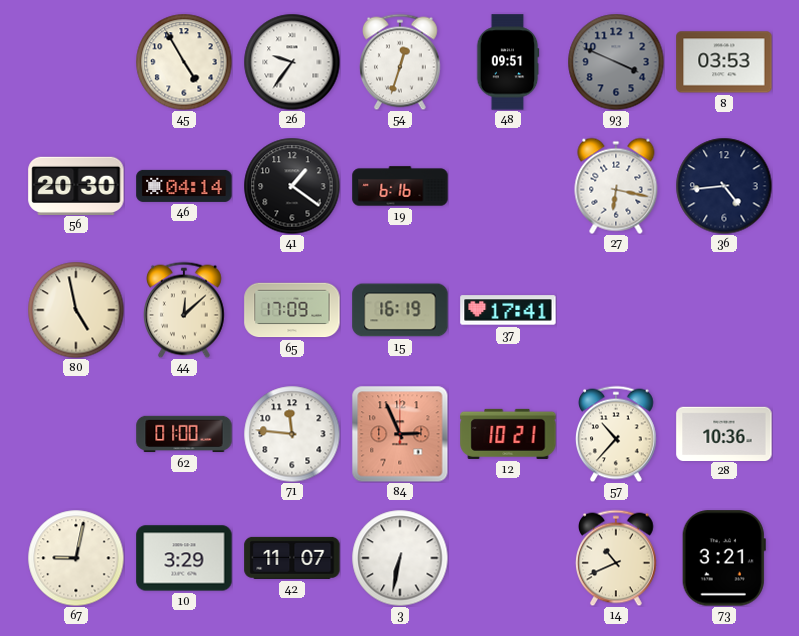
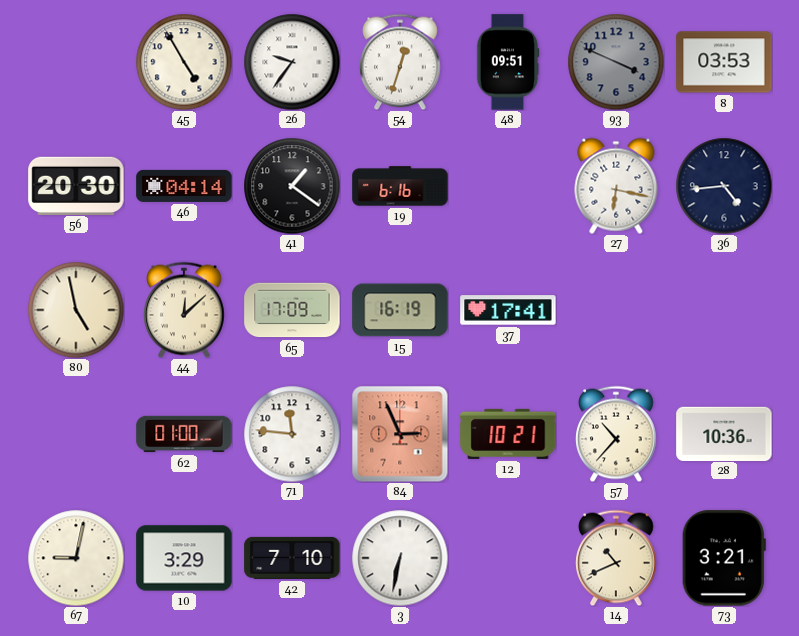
42: 11:07 -> 7:10 (292, 558)
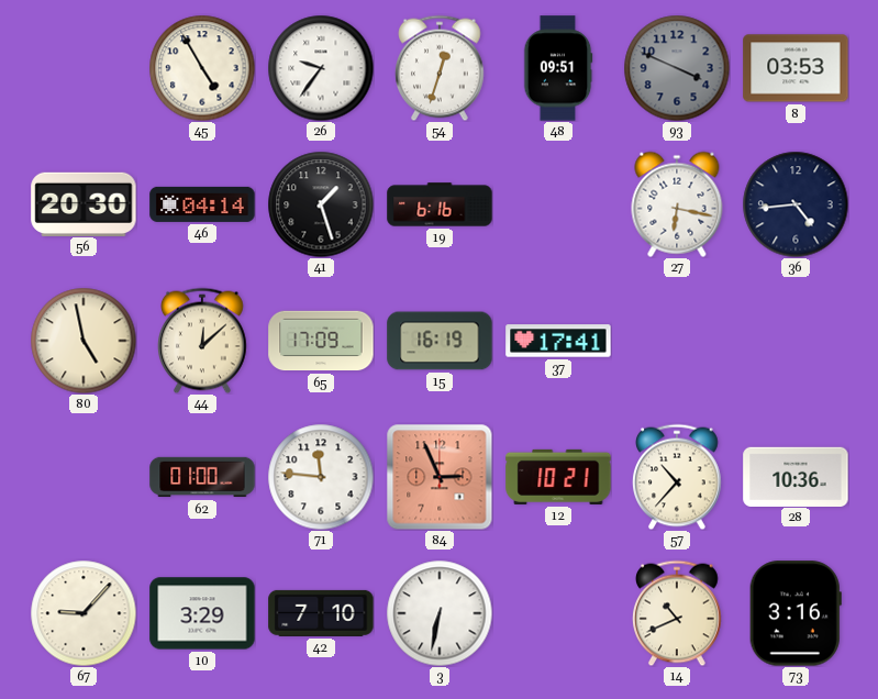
41: 1:21 -> 1:27 (321, 204)
67: 9:02 -> 9:07 (84, 613)
73: 3:21 -> 3:16 (796, 613)
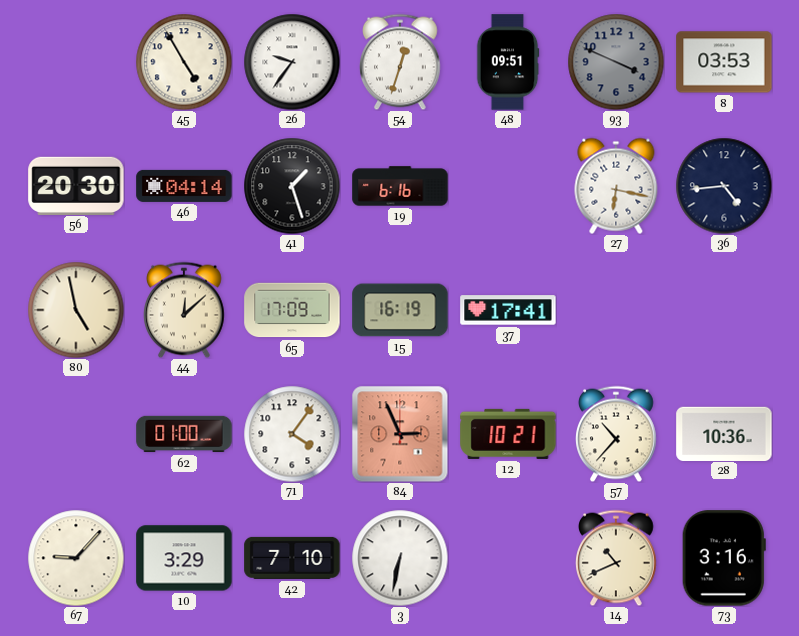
71: 11:46 -> 4:06 (292, 434)
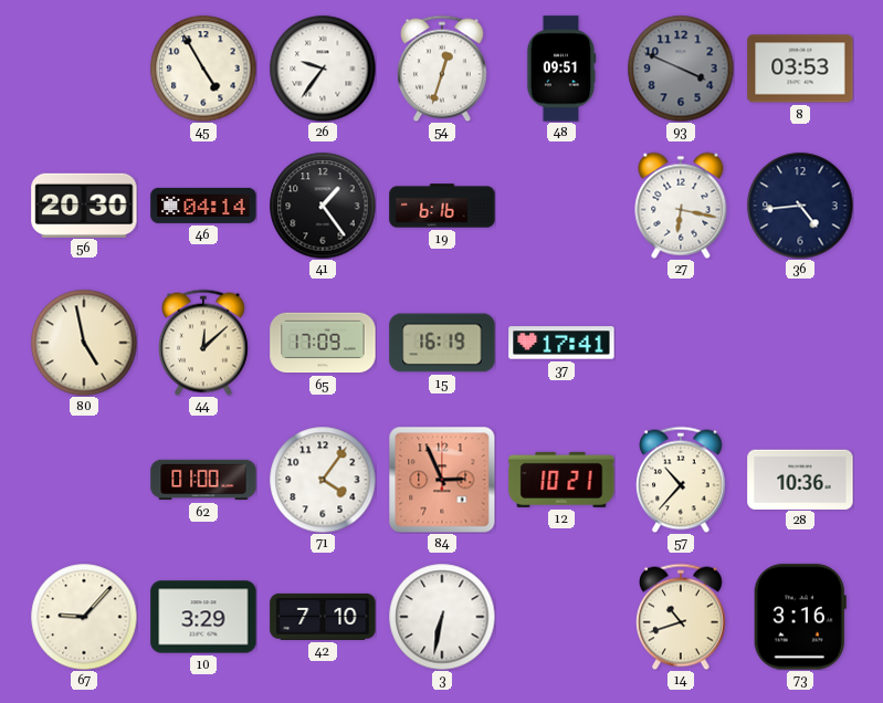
41: 1:27 -> 1:24 (323, 206)
14: 10:41 -> 10:42 (682, 617)
